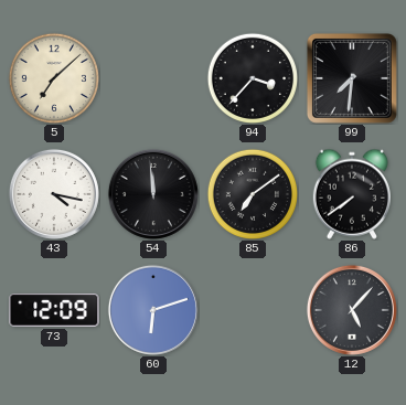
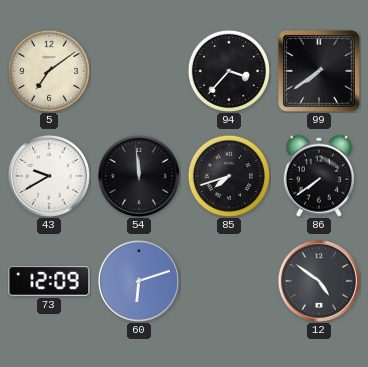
5: 7:08 -> 7:09 (48, 70)
99: 7:31 -> 7:39 (319, 71)
43: 4:17 -> 9:40 (49, 176)
85: 7:09 -> 7:42 (228, 175)
12: 5:07 -> 4:51 (319, 281)
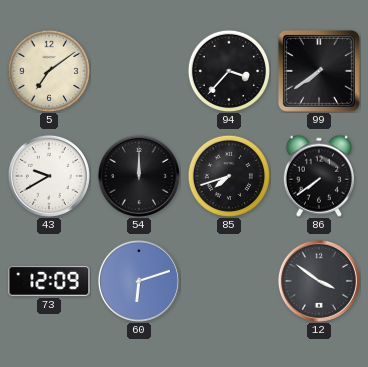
54: 11:59 -> 12:00 (139, 176)
12: 4:51 -> 3:51 (319, 281)
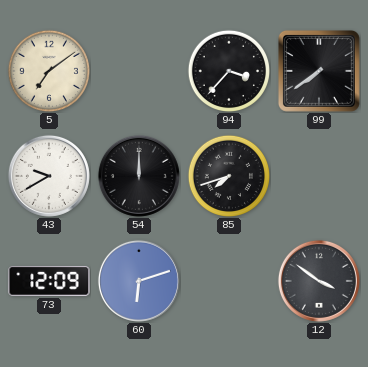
86: 7:39 -> none (319, 176)
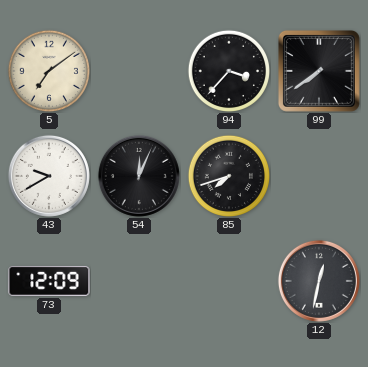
54: 12:00 -> 12:04 (139, 176)
60: 6:12 -> none (139, 281)
12: 3:51 -> 12:32 (319, 281)
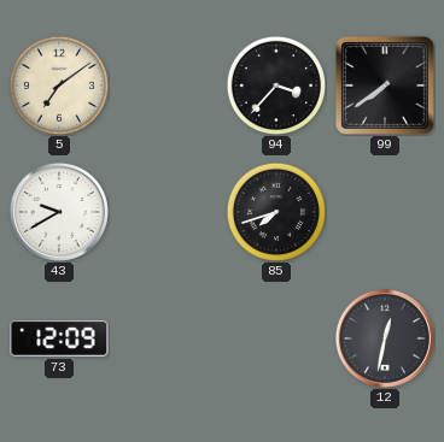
54: 12:04 -> none (139, 176)
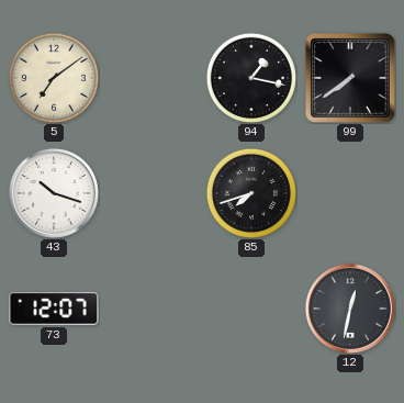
94: 3:37 -> 1:17 (250, 77)
43: 9:40 -> 10:18 (54, 193)
73: 12:09 -> 12:07 (54, 309)
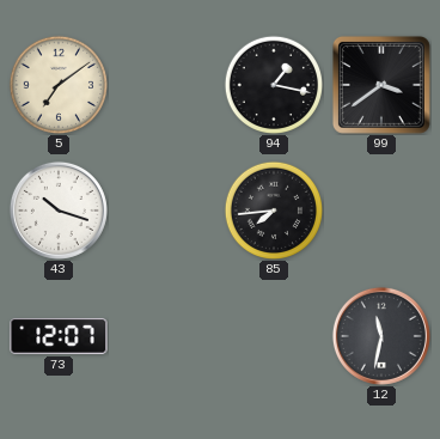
99: 7:39 -> 3:39 (381, 85)
85: 7:42 -> 7:44 (273, 209)
12: 12:32 -> 11:32 (381, 336)
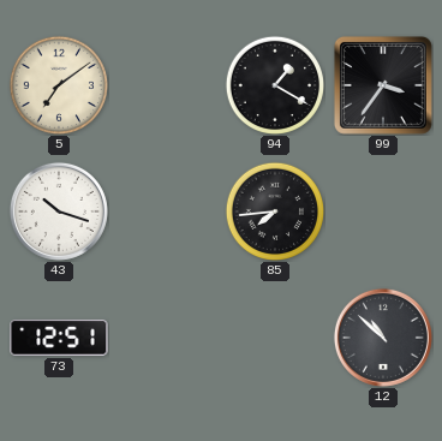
94: 1:17 -> 1:20 (274, 84)
99: 3:39 -> 3:36 (383, 85)
73: 12:07 -> 12:51 (59, 338)
12: 11:32 -> 10:52 (383, 338)
